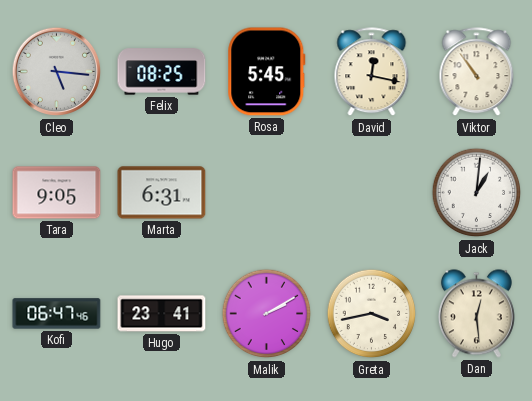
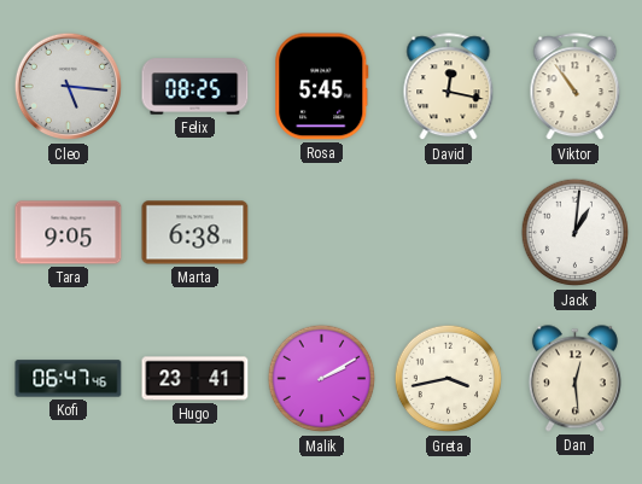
Marta: 6:31 -> 6:38 (195, 233)
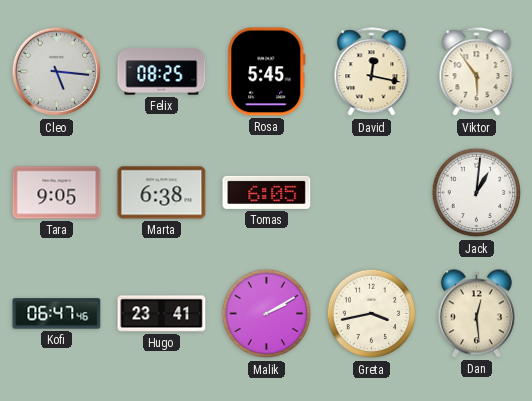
Viktor: 10:54 -> 5:54 (477, 72)
Tomas: none -> 6:05 (267, 192)
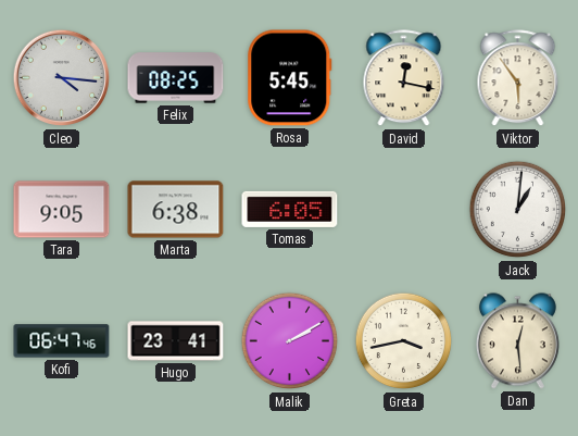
Cleo: 5:16 -> 4:16 (62, 78)
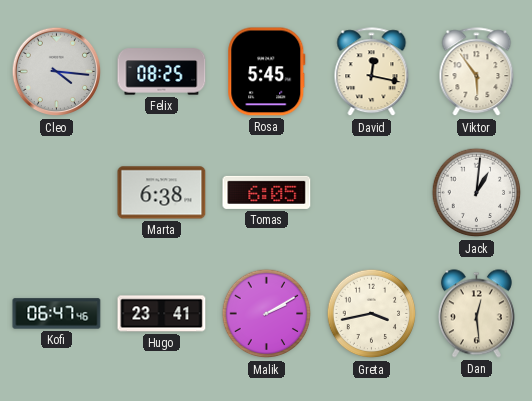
Tara: 9:05 -> none (62, 210)
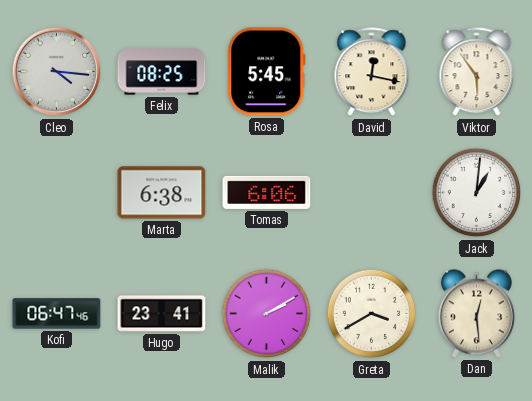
Tomas: 6:05 -> 6:06 (267, 192)
Greta: 3:43 -> 3:40 (372, 314)
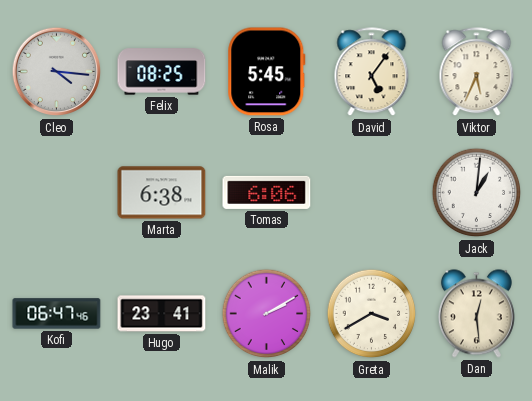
David: 12:17 -> 5:06 (372, 72)
Viktor: 5:54 -> 5:34 (477, 72)
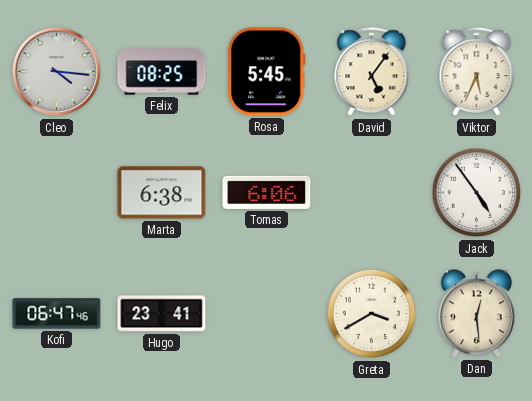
Jack: 1:01 -> 4:54 (477, 193)
Malik: 2:10 -> none (267, 314)
